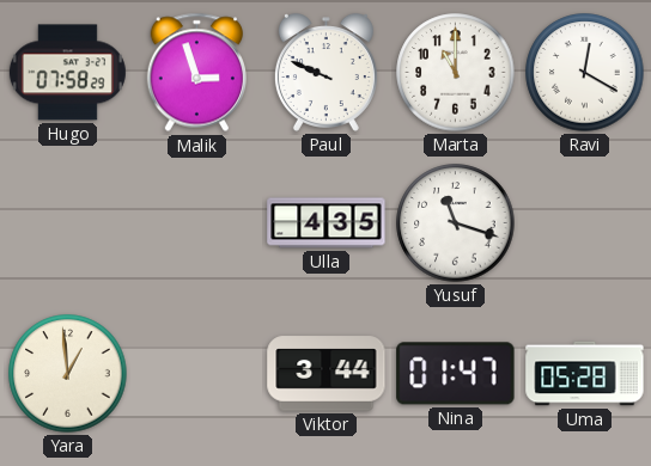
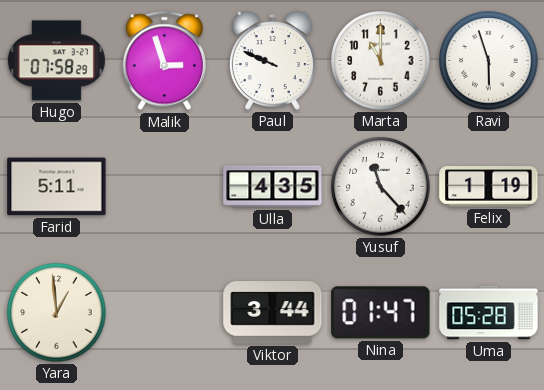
Ravi: 12:20 -> 5:57 (489, 61)
Farid: none -> 5:11 (57, 187)
Yusuf: 11:18 -> 11:23 (381, 187)
Felix: none -> 1:19 (489, 187)
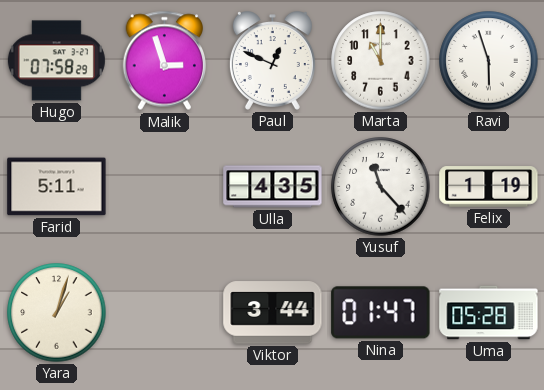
Paul: 9:49 -> 12:49 (272, 61)
Yara: 12:59 -> 1:03 (57, 313)
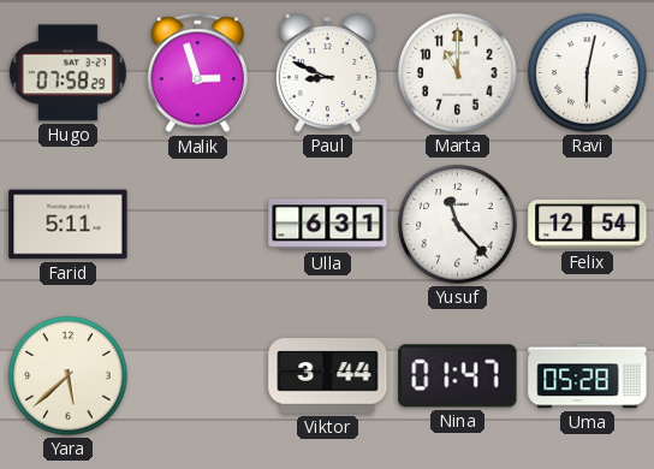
Paul: 12:49 -> 8:49 (327, 73)
Ravi: 5:57 -> 6:02 (588, 73)
Ulla: 4:35 -> 6:31 (328, 225)
Felix: 1:19 -> 12:54 (588, 225)
Yara: 1:03 -> 5:38 (69, 376)
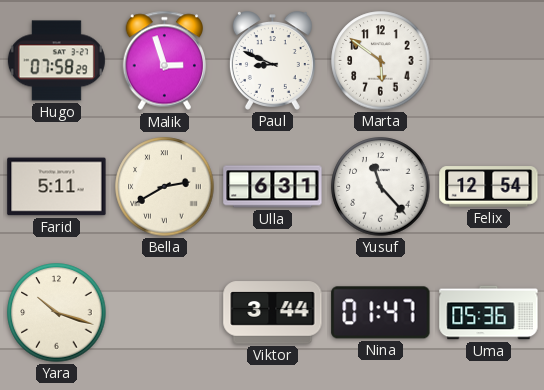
Marta: 11:00 -> 5:51 (381, 61)
Ravi: 6:02 -> none (588, 73)
Bella: none -> 2:40 (165, 187)
Yara: 5:38 -> 10:18 (57, 313)
Uma: 05:28 -> 05:36 (489, 313)
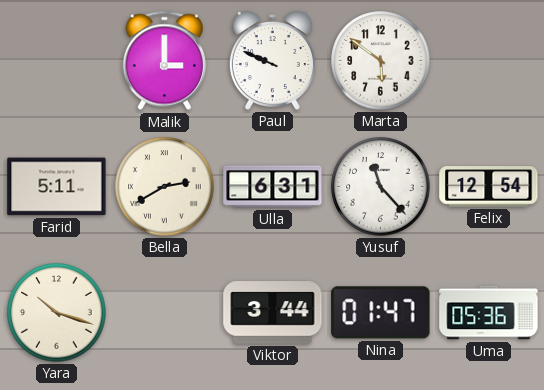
Hugo: 07:58 -> none (56, 61)
Malik: 2:57 -> 3:00 (164, 61)
Paul: 8:49 -> 9:49 (272, 61)
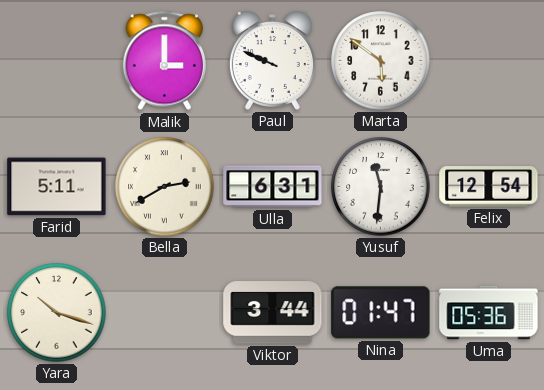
Yusuf: 11:23 -> 11:31 (381, 187)
